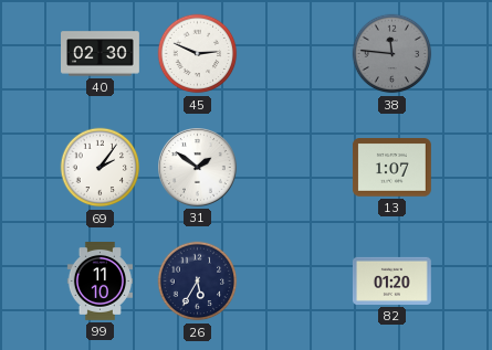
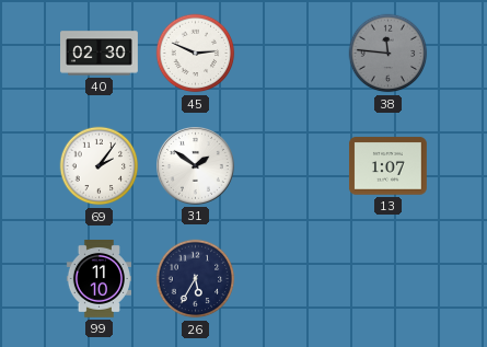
82: 01:20 -> none (392, 280)
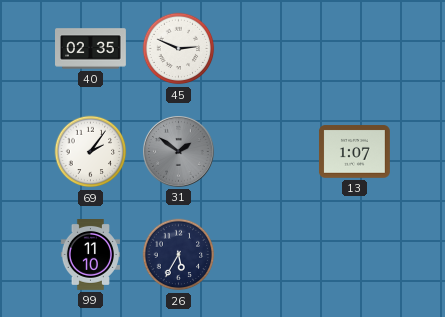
40: 02:30 -> 02:35 (91, 49)
38: 11:46 -> none (389, 54)
31 dial: white -> grey (179, 152)
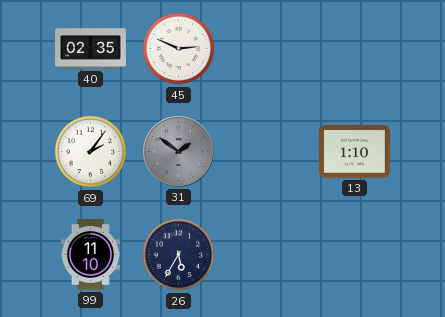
13: 1:07 -> 1:10 (354, 152)
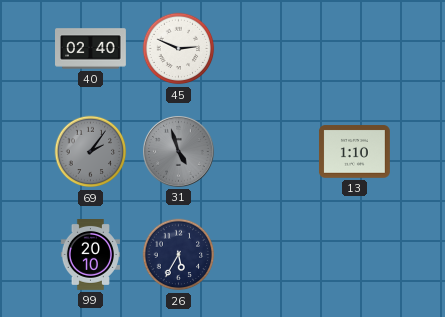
40: 02:35 -> 02:40 (91, 49)
69 dial: white -> grey (91, 152)
31: 1:51 -> 4:57 (179, 152)
99: 11:10 -> 20:10 (90, 255)
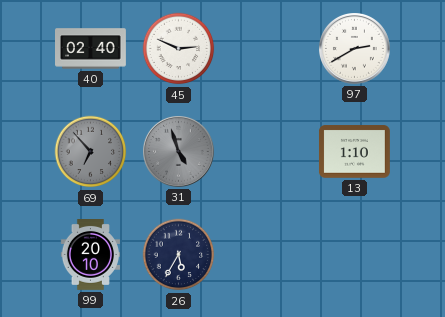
97: none -> 2:40 (355, 49)
69: 2:06 -> 6:53 (91, 152)
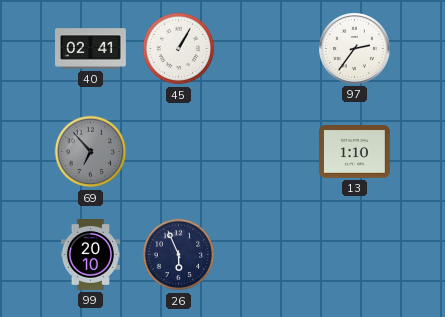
40: 02:40 -> 02:41 (91, 49)
45: 2:49 -> 1:05 (179, 49)
97: 2:40 -> 2:36 (355, 49)
31: 4:57 -> none (179, 152)
26: 5:35 -> 5:56 (179, 255)
